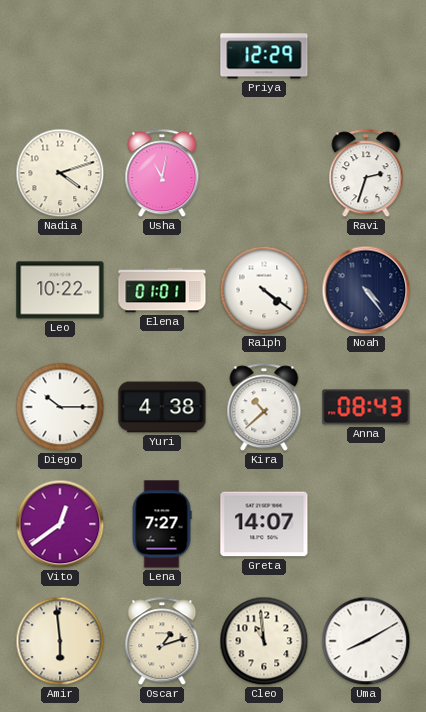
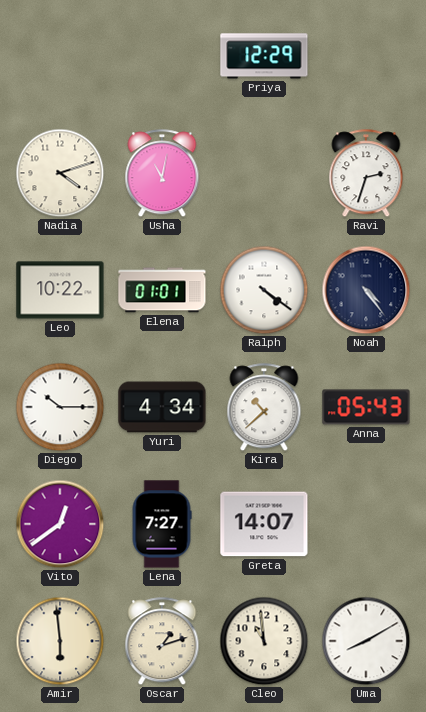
Yuri: 4:38 -> 4:34 (162, 407)
Anna: 08:43 -> 05:43 (366, 407)
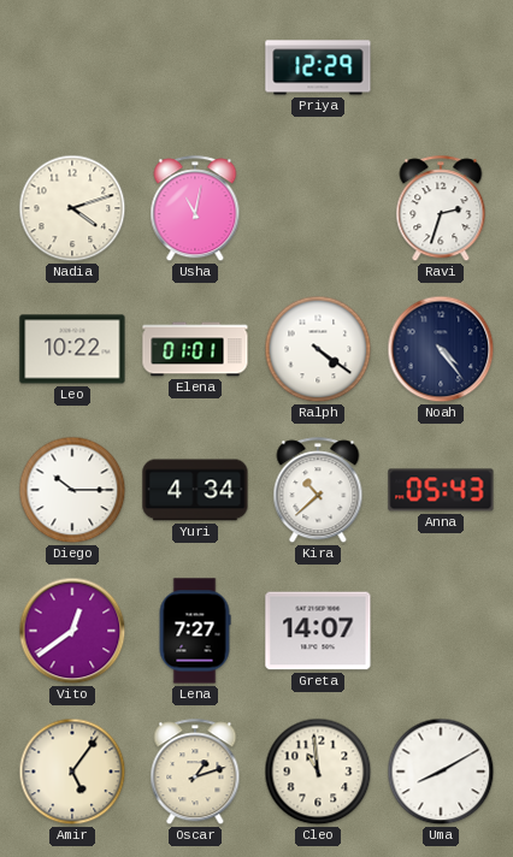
Amir: 5:59 -> 5:06 (72, 772)
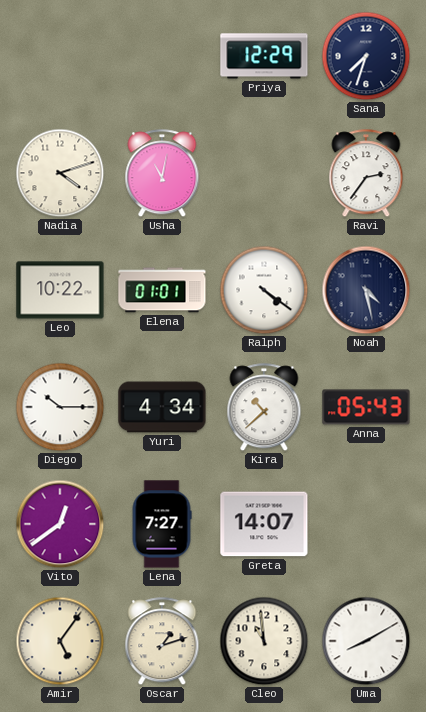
Sana: none -> 7:33 (366, 56)
Ravi: 2:33 -> 2:36 (366, 174)
Noah: 4:24 -> 4:28 (366, 290)
